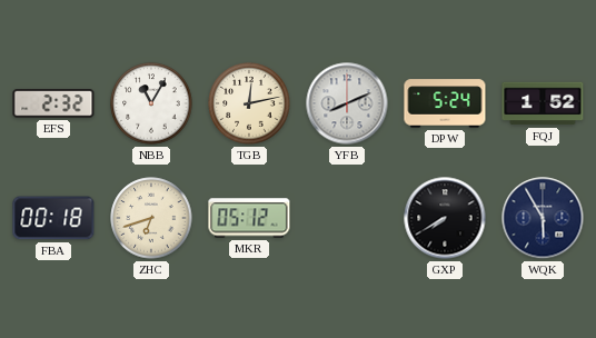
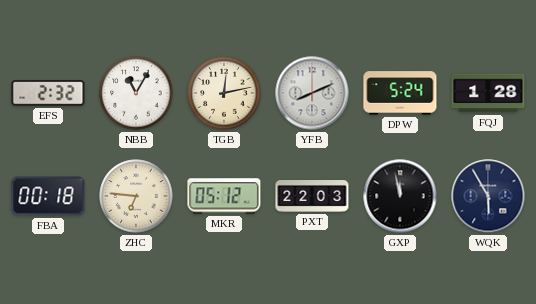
FQJ: 1:52 -> 1:28 (488, 93)
ZHC: 6:42 -> 6:46 (136, 196)
PXT: none -> 22:03 (312, 197)
GXP: 7:40 -> 11:58 (400, 196)
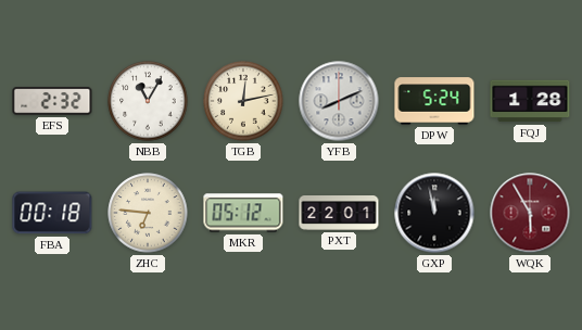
PXT: 22:03 -> 22:01 (339, 214)
WQK dial: navy -> burgundy (530, 213)
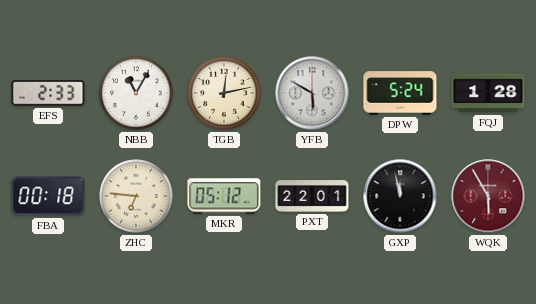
EFS: 2:32 -> 2:33 (48, 93)
YFB: 8:11 -> 5:50 (312, 93)
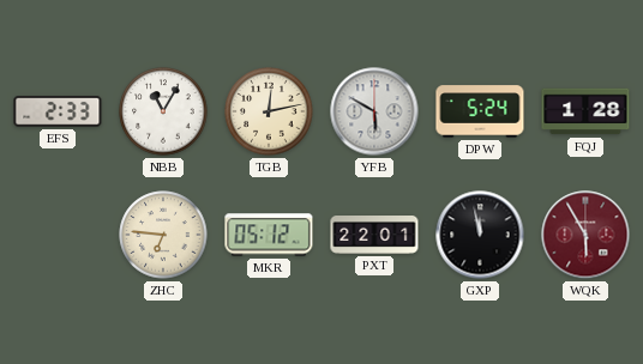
FBA: 00:18 -> none (48, 196)
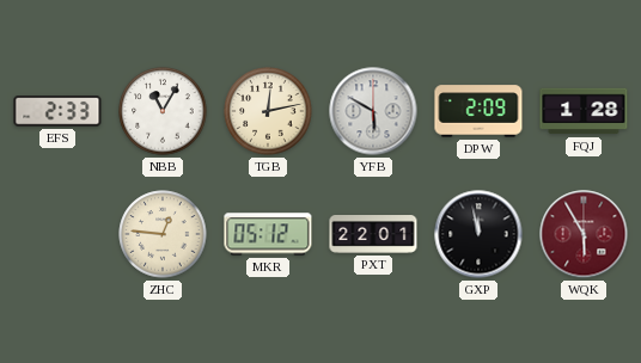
DPW: 5:24 -> 2:09 (478, 111)
ZHC: 6:46 -> 12:46 (163, 234)
